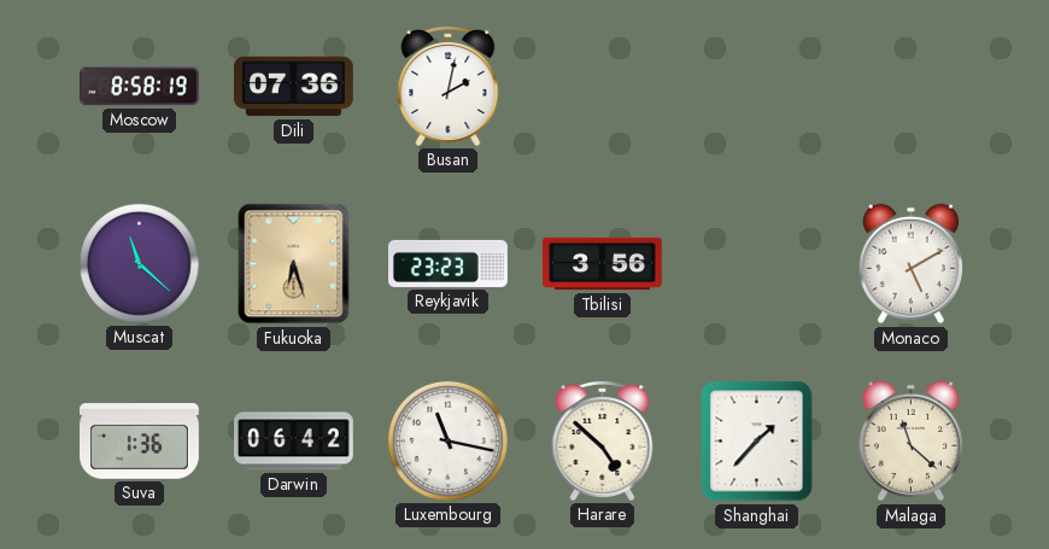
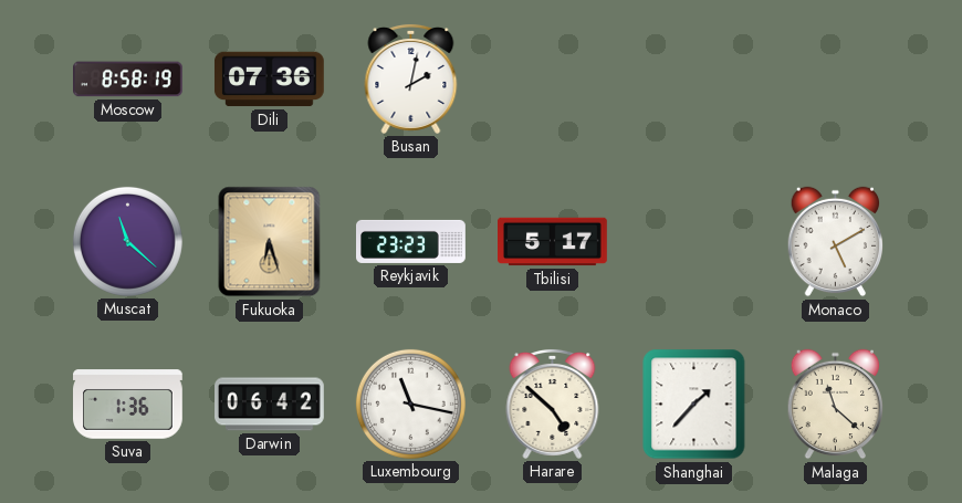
Tbilisi: 3:56 -> 5:17 (553, 242)
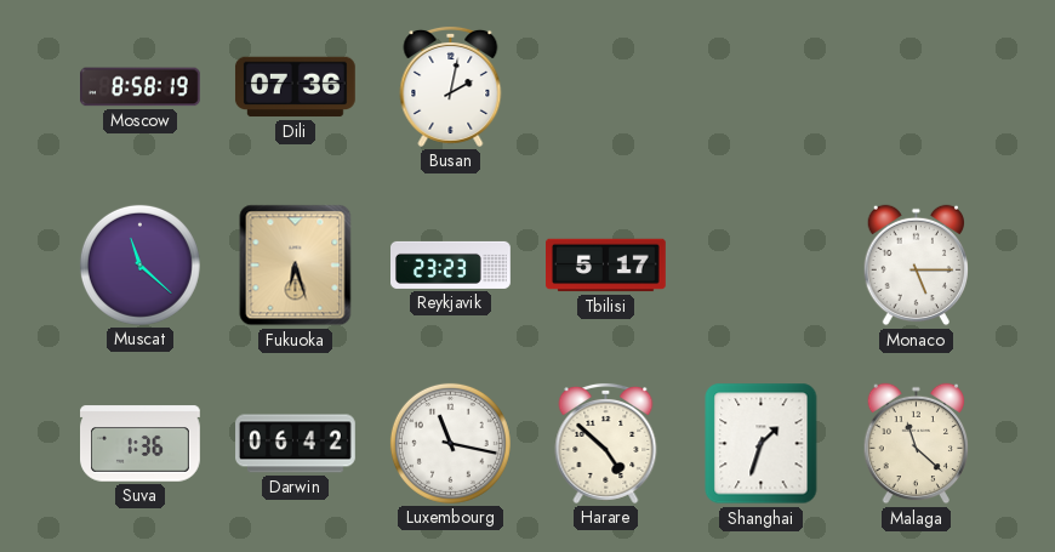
Monaco: 5:10 -> 5:15 (916, 266)
Shanghai: 1:37 -> 1:33 (762, 444)
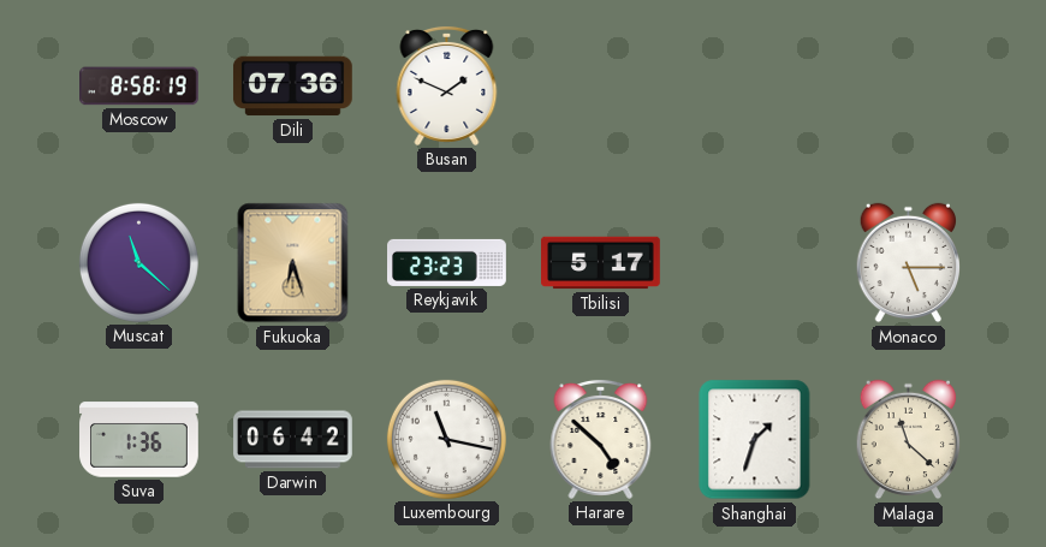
Busan: 2:02 -> 1:49 (447, 85)
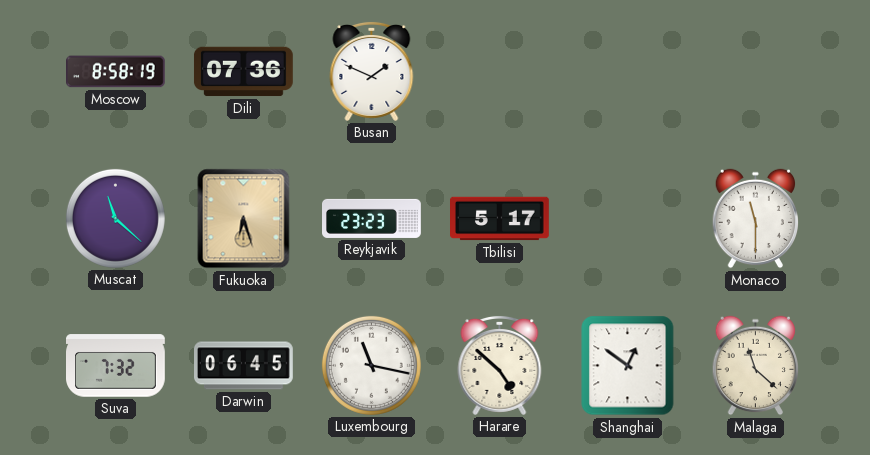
Monaco: 5:15 -> 11:30 (755, 219)
Suva: 1:36 -> 7:32 (116, 366)
Darwin: 06:42 -> 06:45 (244, 366)
Shanghai: 1:33 -> 12:51 (628, 366)
